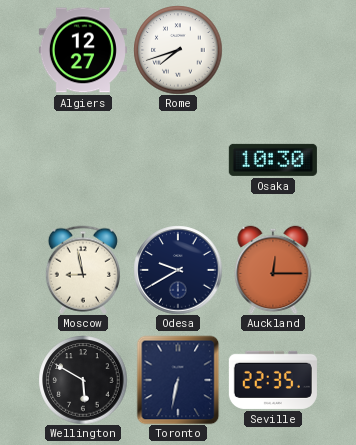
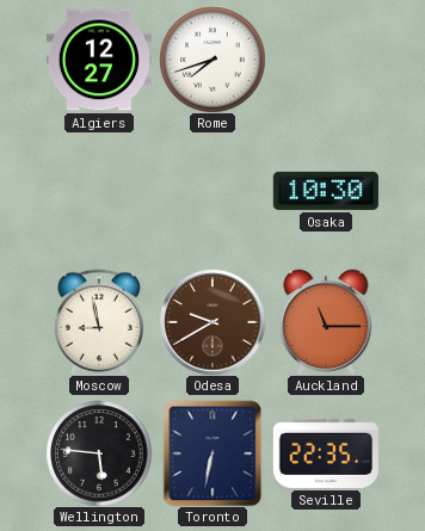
Odesa dial: navy -> brown (213, 322)
Auckland: 12:15 -> 11:15 (326, 322)
Wellington: 5:50 -> 5:46 (99, 453)
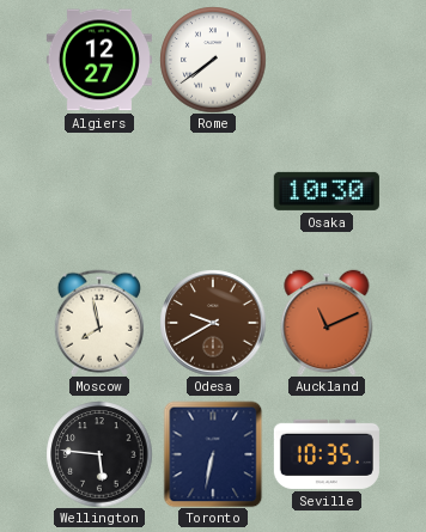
Rome: 7:42 -> 7:39 (213, 60)
Moscow: 8:58 -> 7:58 (99, 323)
Auckland: 11:15 -> 11:11 (327, 323)
Seville: 22:35 -> 10:35 (327, 454)
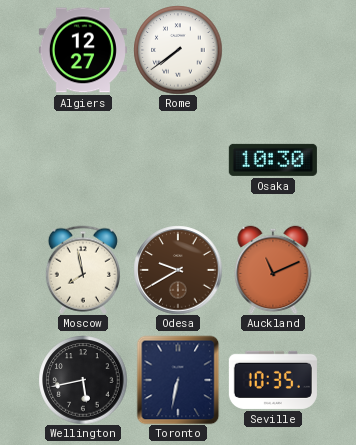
Wellington: 5:46 -> 5:43 (83, 380)
